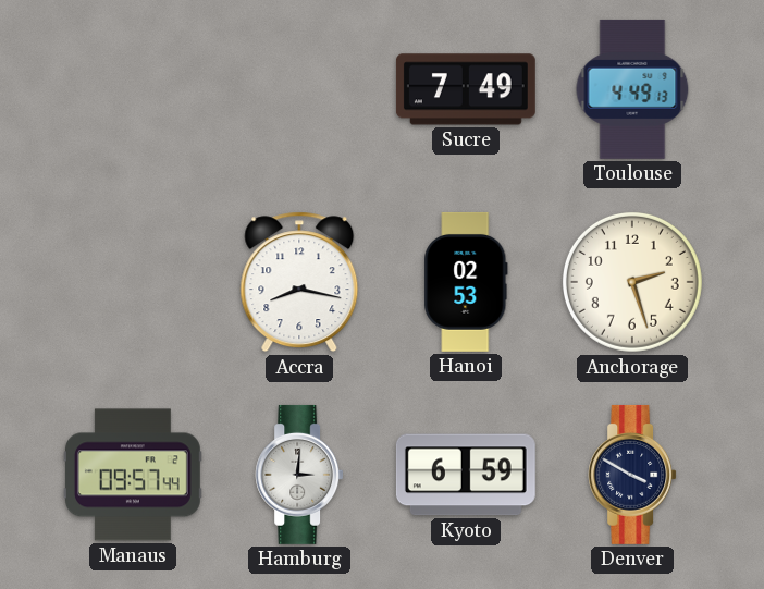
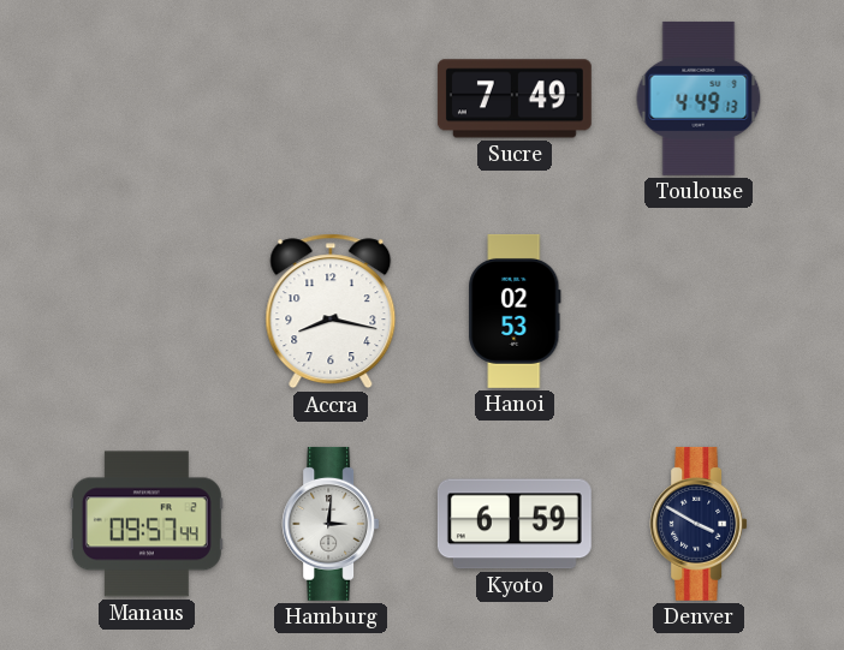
Anchorage: 2:27 -> none (632, 282)
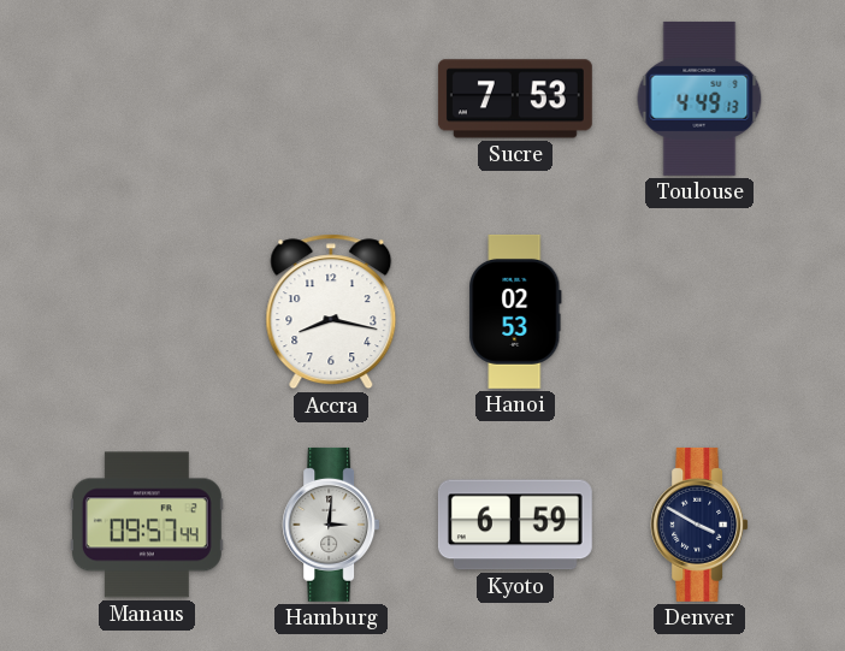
Sucre: 7:49 -> 7:53 (515, 99)
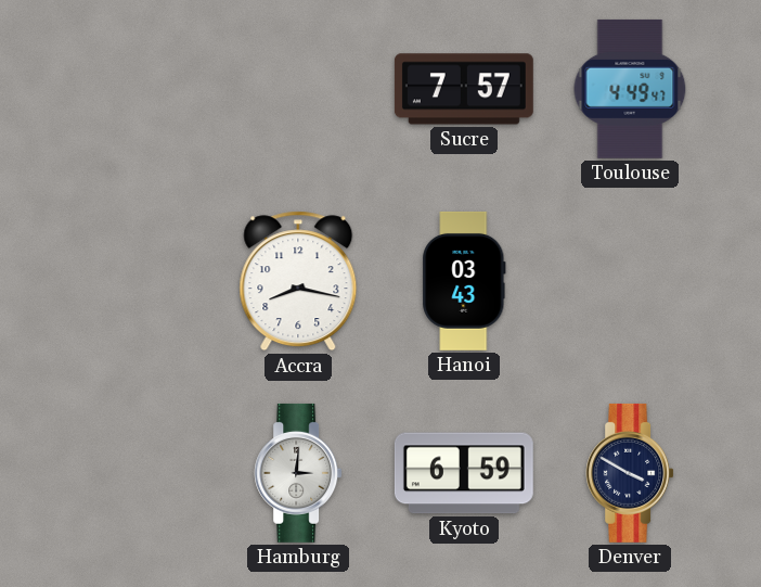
Sucre: 7:53 -> 7:57 (464, 89)
Toulouse: 4:49:13 -> 4:49:47 (630, 89)
Hanoi: 02:53 -> 03:43 (464, 281)
Manaus: 09:57 -> none (147, 525)
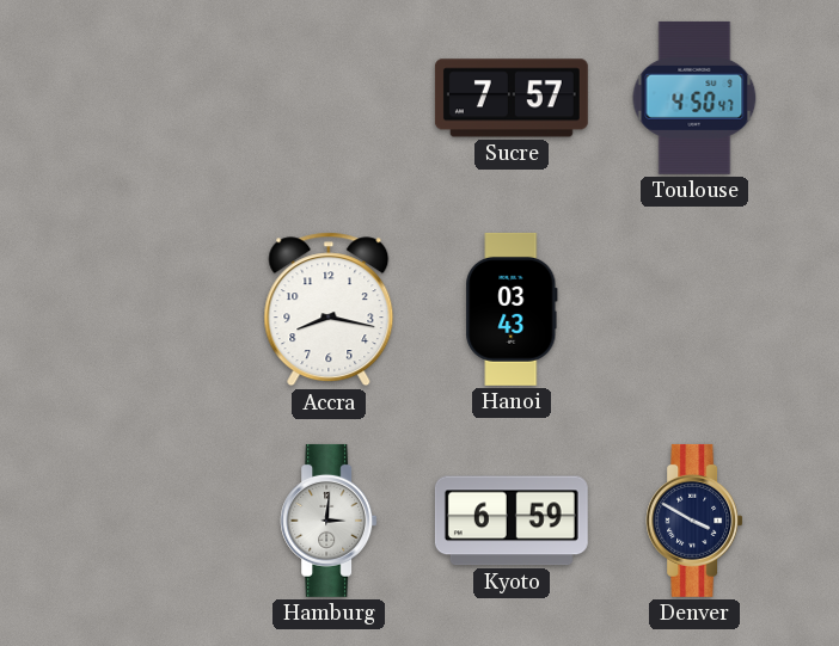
Toulouse: 4:49 -> 4:50 (694, 98)
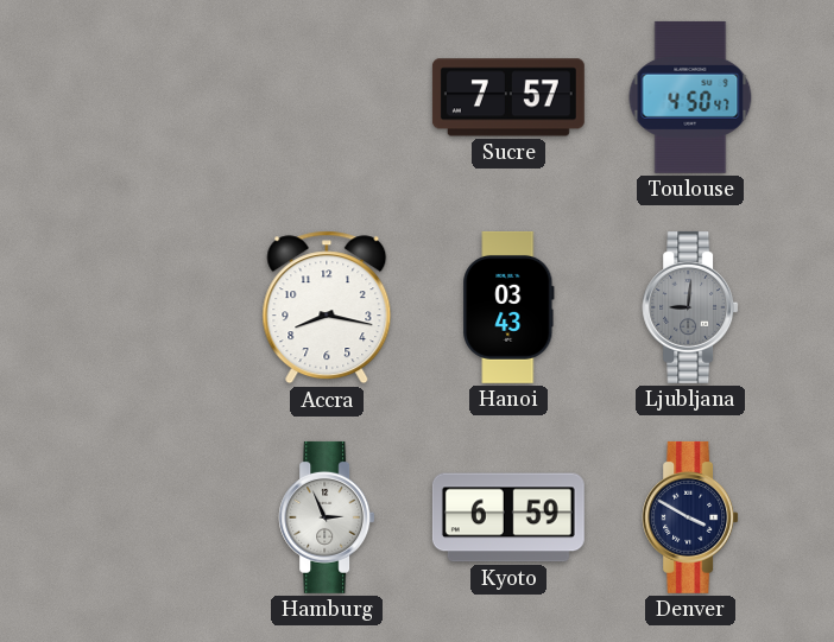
Ljubljana: none -> 9:01 (690, 307)
Hamburg: 3:01 -> 2:56 (327, 517)
